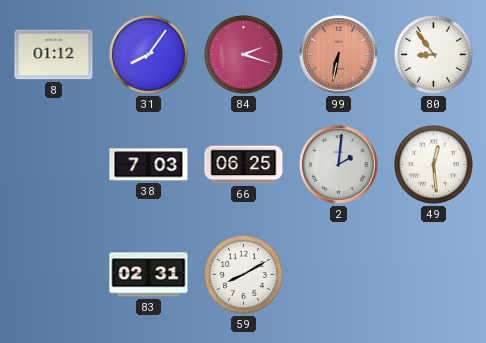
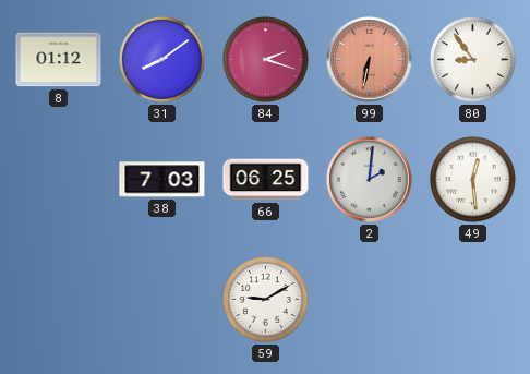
31: 8:06 -> 8:09 (161, 59)
83: 02:31 -> none (149, 275)
59: 8:10 -> 9:10 (265, 299)
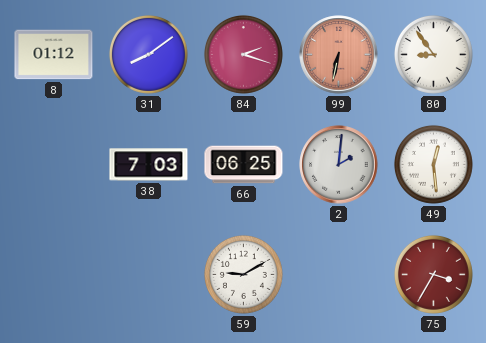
75: none -> 3:35 (433, 274)
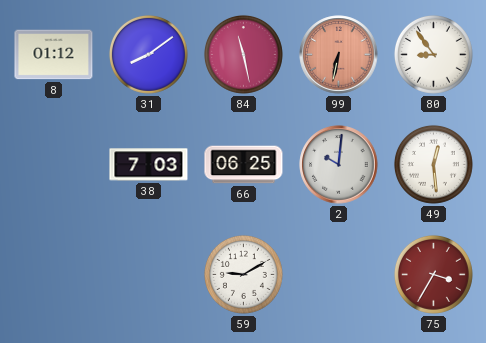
84: 2:18 -> 11:28 (243, 54)
2: 2:01 -> 10:01 (339, 165)
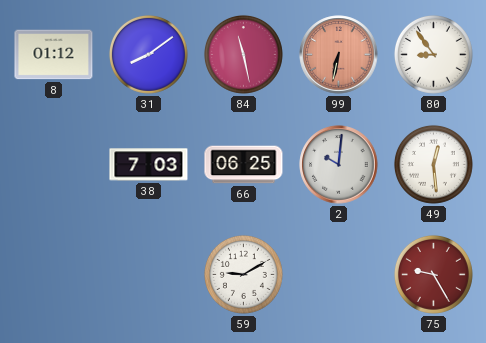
75: 3:35 -> 9:25 (433, 274)
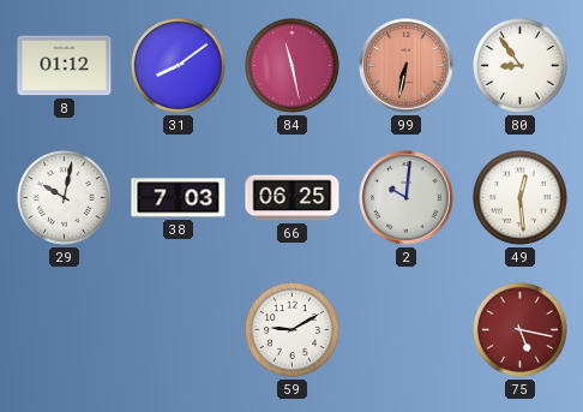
29: none -> 10:02 (64, 197)
75: 9:25 -> 5:17 (519, 329)
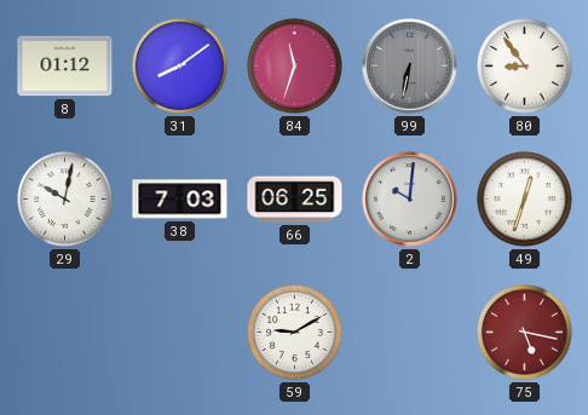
84: 11:28 -> 11:33 (294, 65)
99 dial: salmon -> grey (410, 67)
49: 12:29 -> 12:33 (524, 198)
